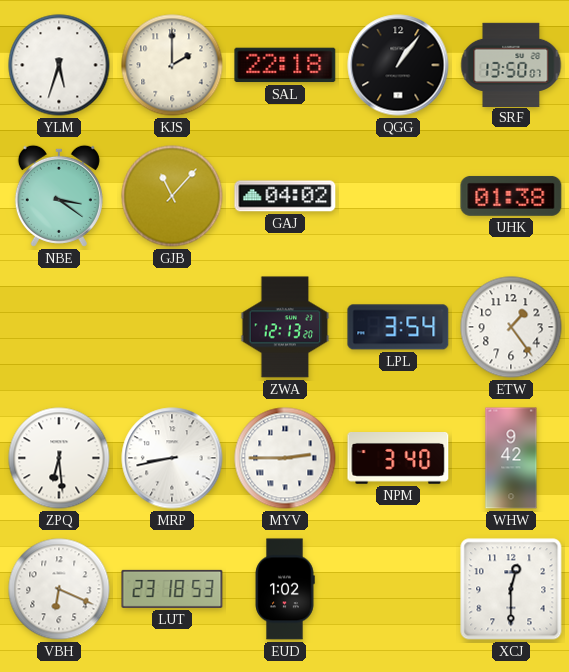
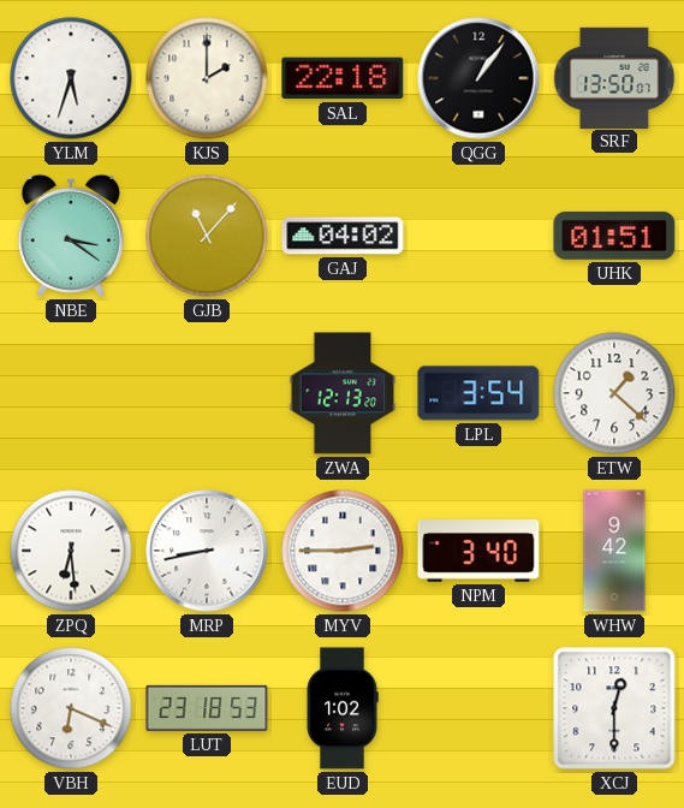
UHK: 01:38 -> 01:51 (614, 236)
ETW: 1:24 -> 1:22 (614, 393)
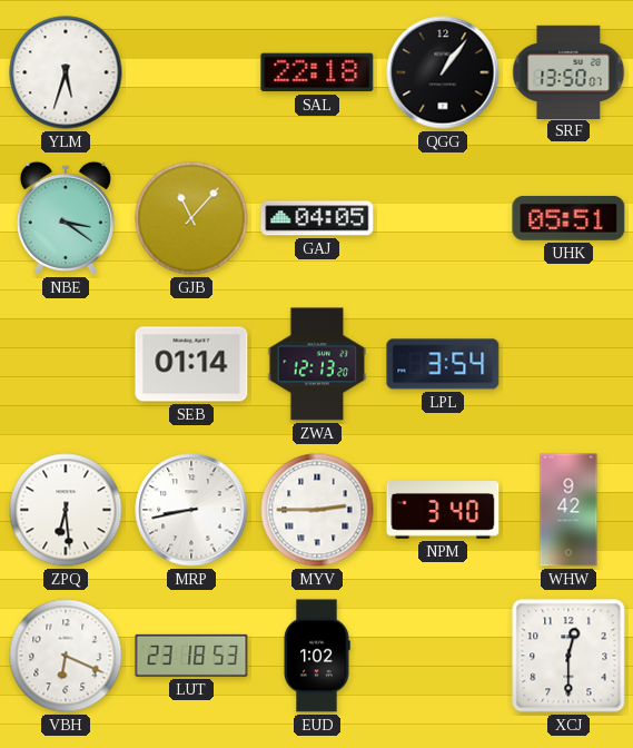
KJS: 2:00 -> none (207, 78)
GAJ: 04:02 -> 04:05 (317, 218)
UHK: 01:51 -> 05:51 (568, 218)
SEB: none -> 01:14 (191, 364)
ETW: 1:22 -> none (614, 393)
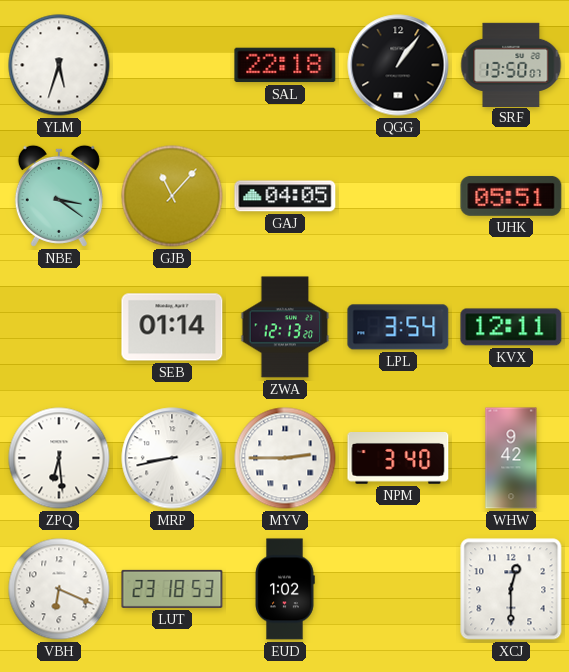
KVX: none -> 12:11 (511, 327)
